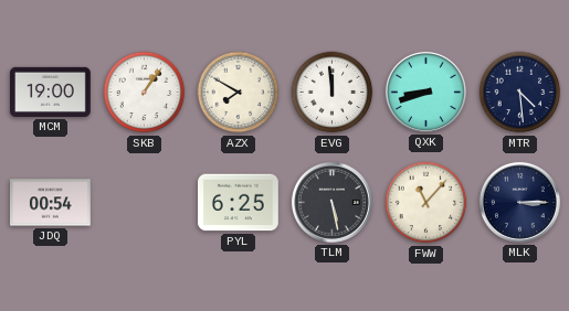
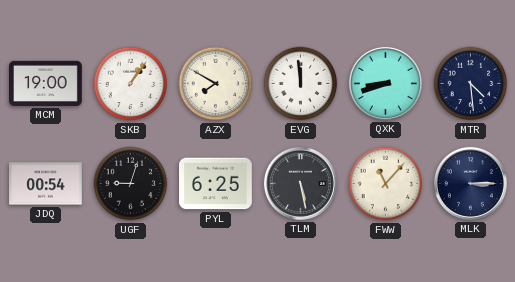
UGF: none -> 9:03 (131, 184)
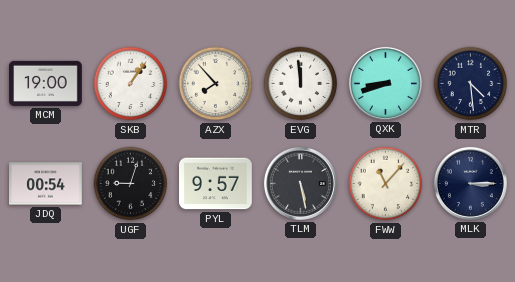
AZX: 7:50 -> 7:53 (216, 84)
PYL: 6:25 -> 9:57 (216, 184)
